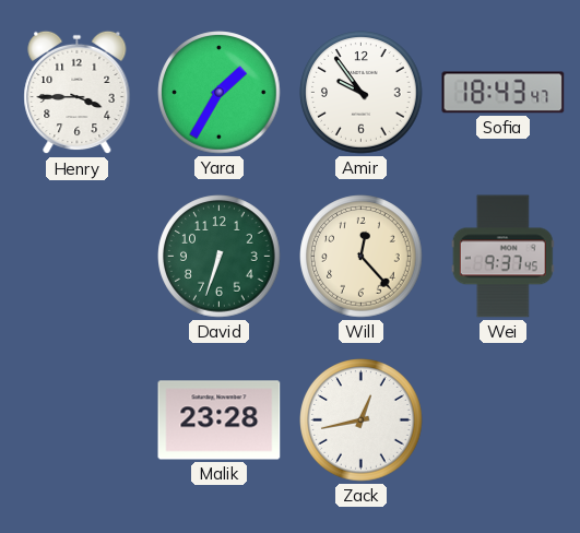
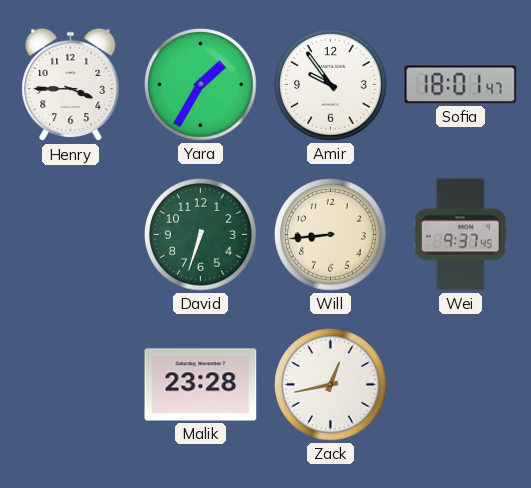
Sofia: 18:43 -> 18:01 (461, 85)
Will: 12:23 -> 8:44 (331, 235)
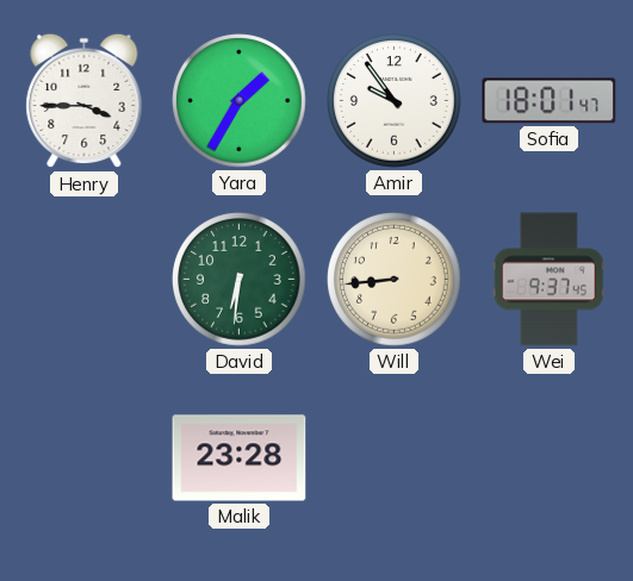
David: 6:33 -> 6:31 (240, 280)
Zack: 12:43 -> none (331, 385)
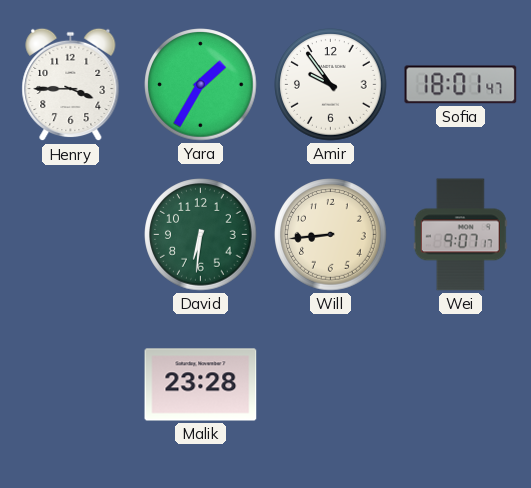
Wei: 9:37 -> 9:07 (460, 235)
